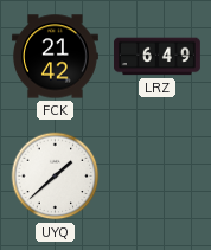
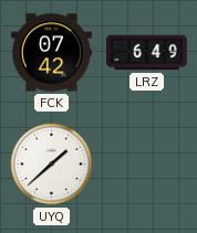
FCK: 21:42 -> 07:42 (51, 53)
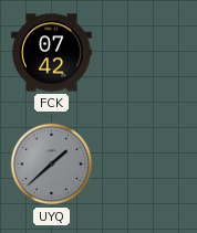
LRZ: 6:49 -> none (146, 53)
UYQ dial: white -> grey (52, 165)
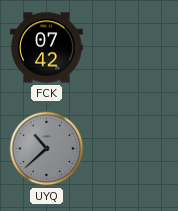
UYQ: 1:38 -> 10:38 (47, 149)
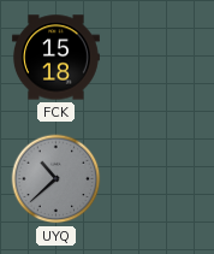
FCK: 07:42 -> 15:18 (55, 58)
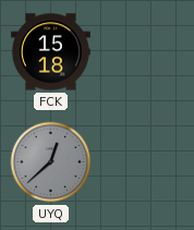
UYQ: 10:38 -> 12:38 (51, 162)
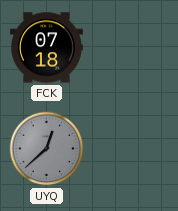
FCK: 15:18 -> 07:18 (46, 48)
